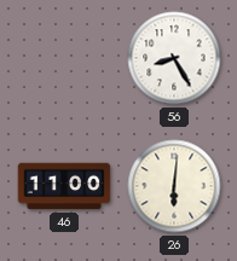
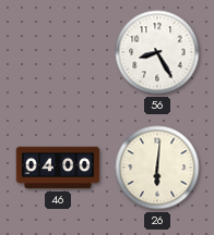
46: 11:00 -> 04:00 (58, 168)
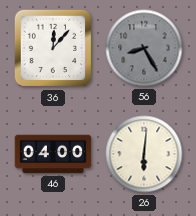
36: none -> 12:07 (53, 48)
56 dial: white -> grey (144, 48)
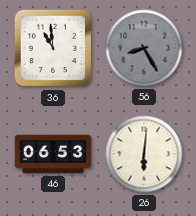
36: 12:07 -> 10:59 (53, 48)
46: 04:00 -> 06:53 (53, 154)
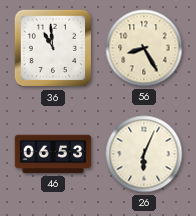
56 dial: grey -> cream (144, 48)
26: 6:01 -> 6:04 (144, 154)
